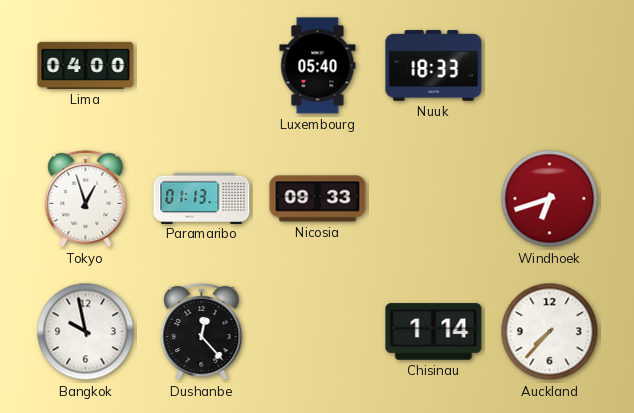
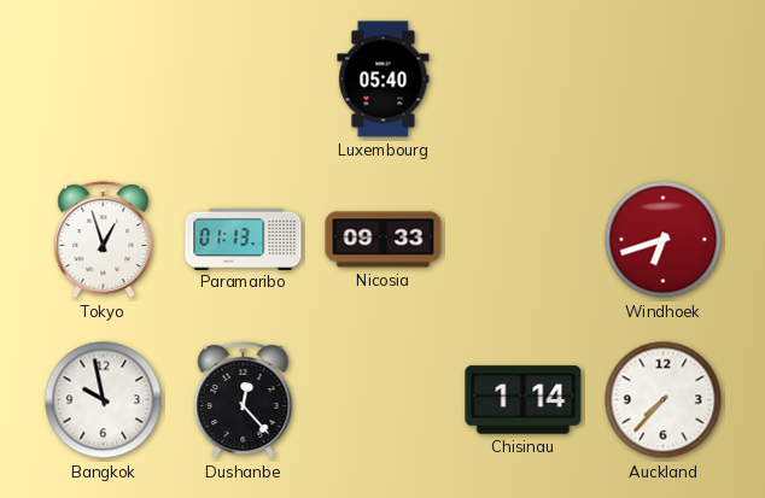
Lima: 04:00 -> none (86, 65)
Nuuk: 18:33 -> none (434, 66)
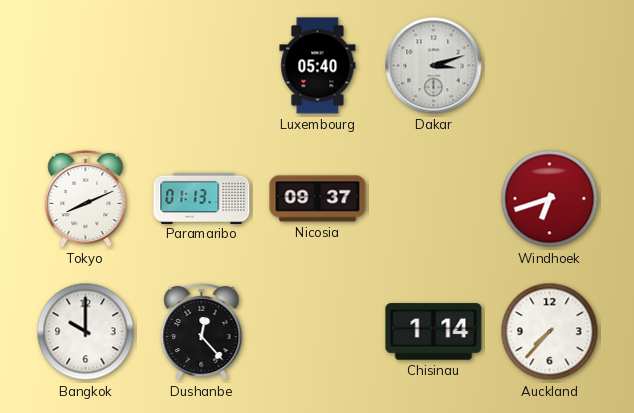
Dakar: none -> 3:12 (434, 66)
Tokyo: 12:57 -> 8:11 (86, 199)
Nicosia: 09:33 -> 09:37 (318, 199)
Bangkok: 9:58 -> 10:00 (86, 332)
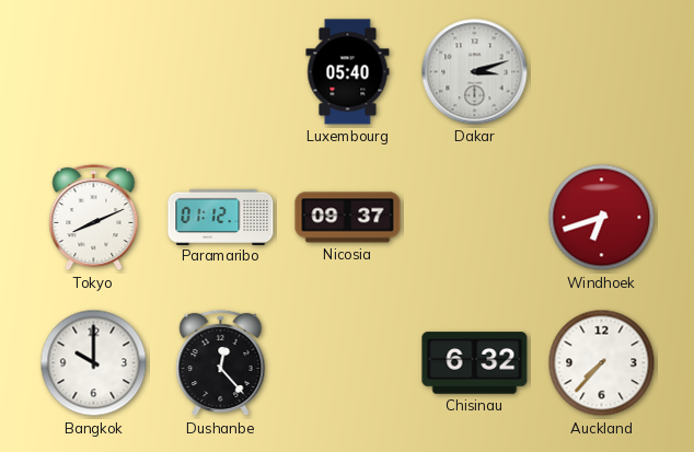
Paramaribo: 01:13 -> 01:12 (221, 217)
Chisinau: 1:14 -> 6:32 (475, 363)
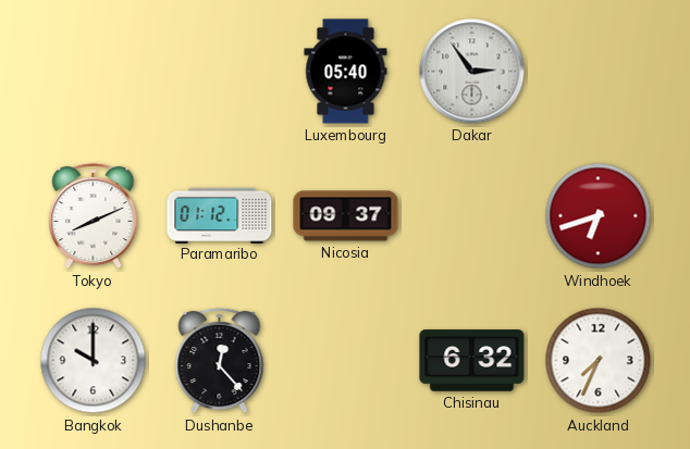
Dakar: 3:12 -> 2:54 (472, 72)
Auckland: 7:37 -> 7:34 (599, 361)
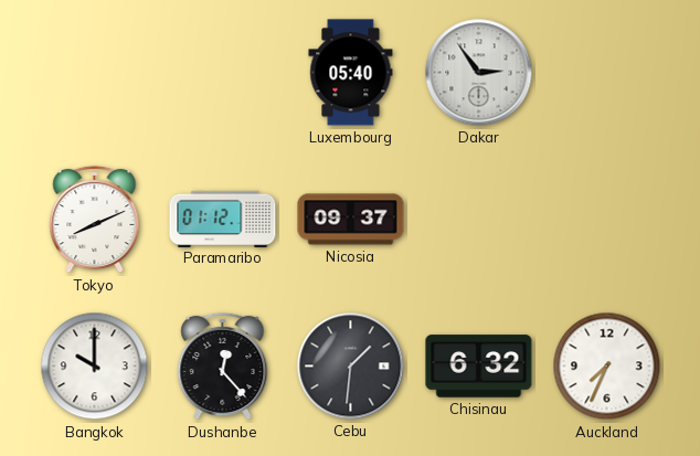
Windhoek: 6:42 -> none (599, 216)
Cebu: none -> 1:31 (351, 367)
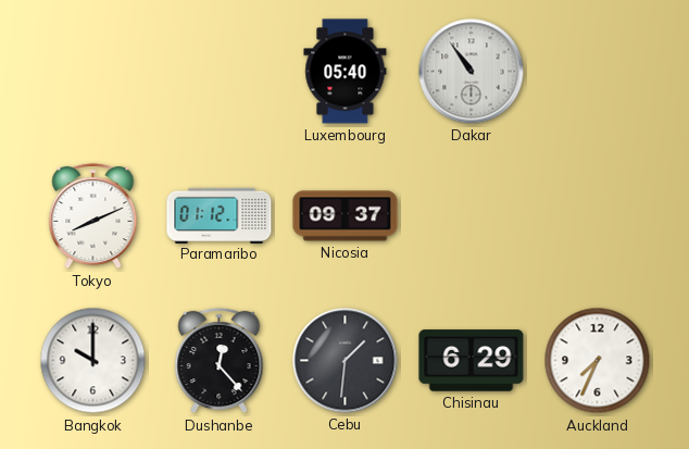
Dakar: 2:54 -> 10:54 (472, 72)
Chisinau: 6:32 -> 6:29 (472, 361)
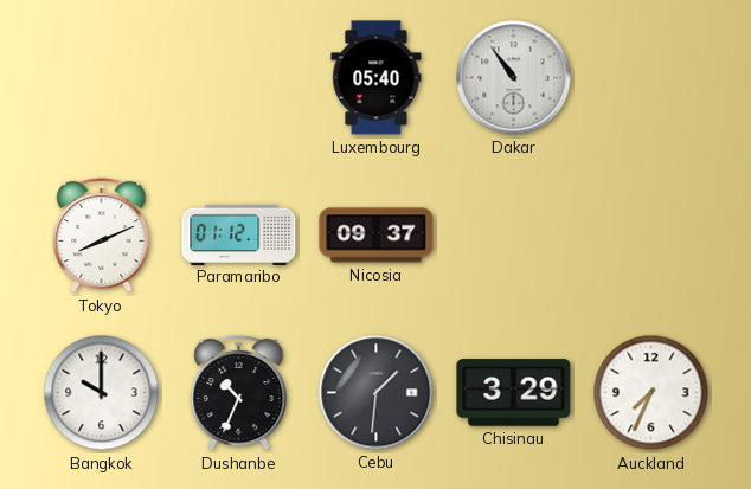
Dushanbe: 12:23 -> 10:34 (239, 393)
Chisinau: 6:29 -> 3:29 (514, 393)
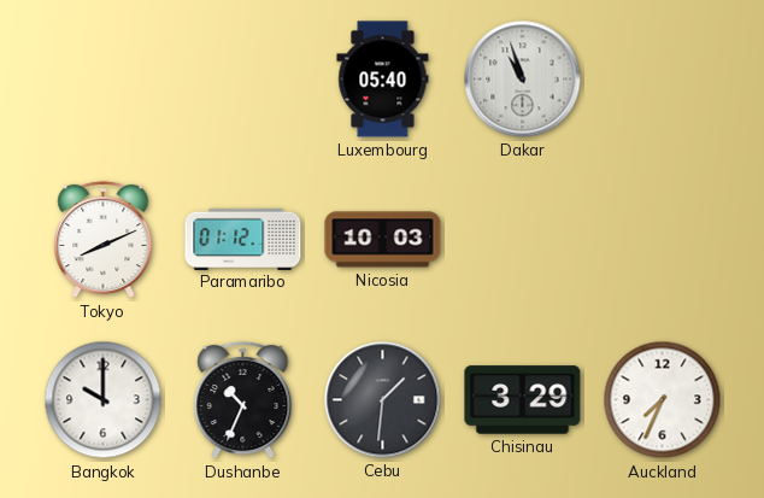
Dakar: 10:54 -> 10:57 (523, 80)
Nicosia: 09:37 -> 10:03 (383, 240)
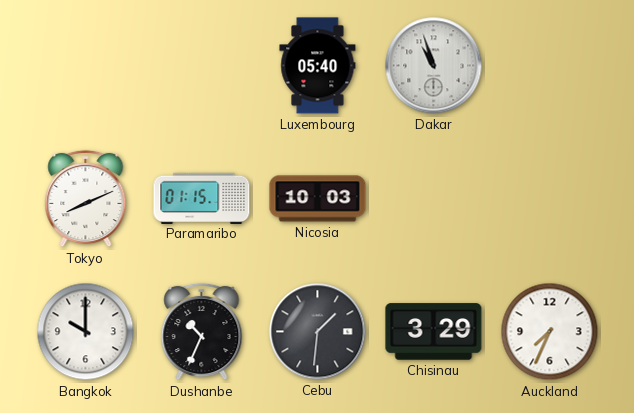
Paramaribo: 01:12 -> 01:15 (202, 198)
